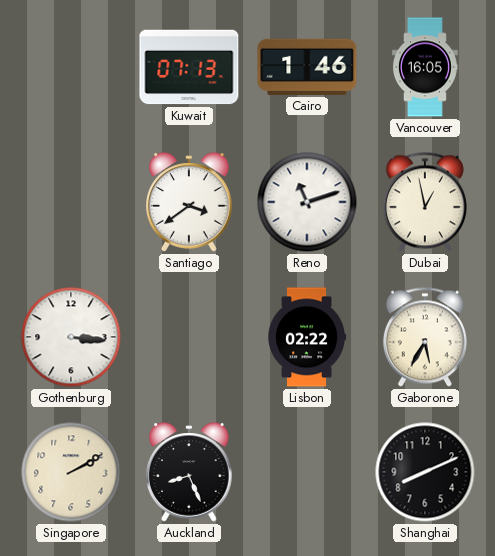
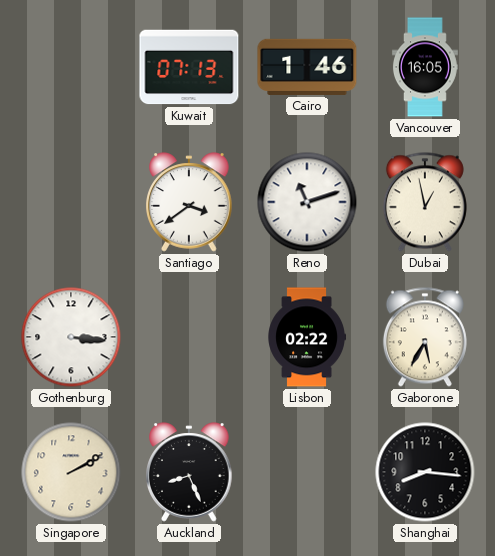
Shanghai: 8:11 -> 8:16 (425, 472)
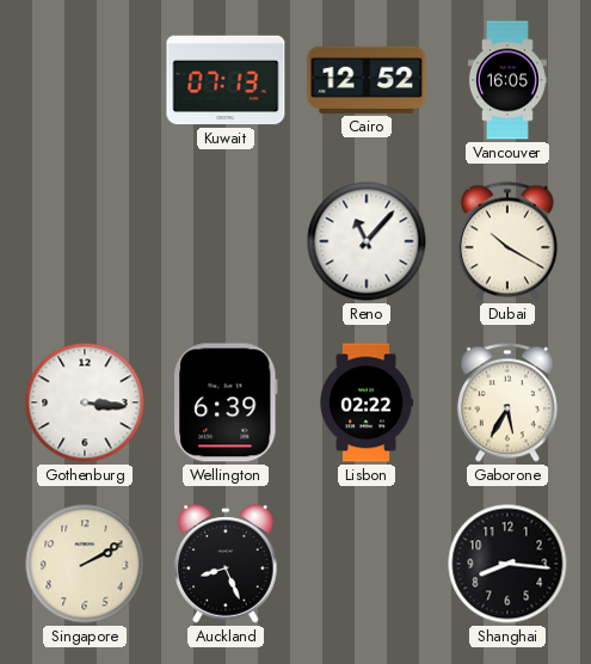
Cairo: 1:46 -> 12:52 (367, 80)
Santiago: 3:39 -> none (189, 202)
Reno: 11:12 -> 11:07 (367, 241)
Dubai: 12:58 -> 10:20 (507, 241)
Wellington: none -> 6:39 (226, 402)
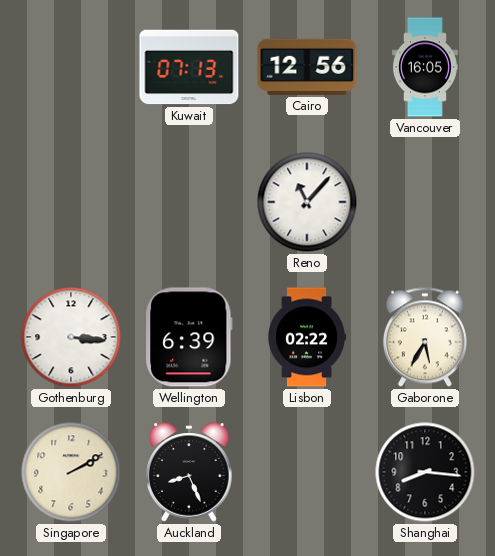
Cairo: 12:52 -> 12:56 (307, 67)
Dubai: 10:20 -> none (507, 241)
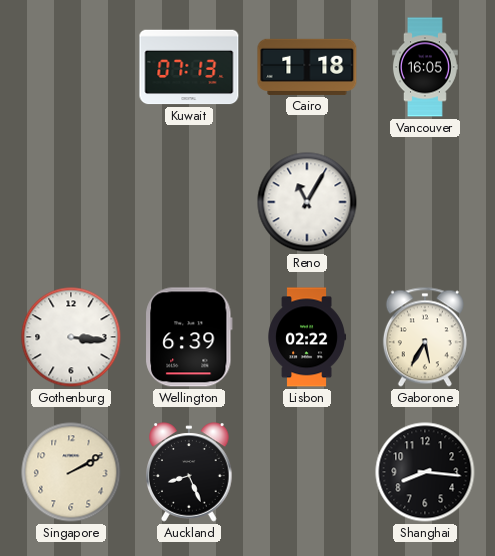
Cairo: 12:56 -> 1:18 (307, 67)
Reno: 11:07 -> 11:05 (307, 202)
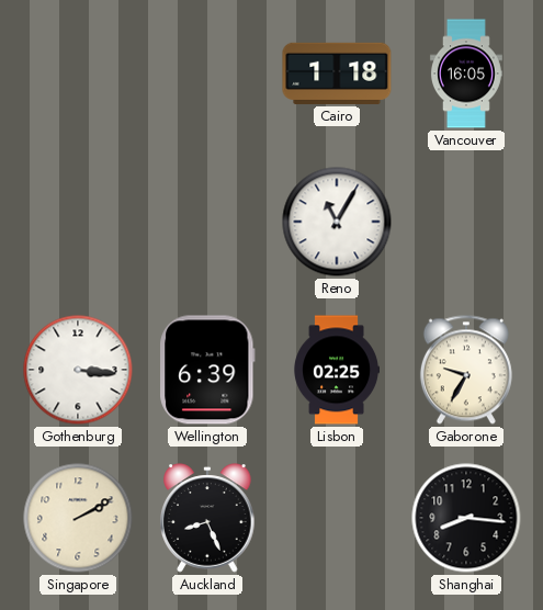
Kuwait: 07:13 -> none (189, 67)
Lisbon: 02:22 -> 02:25 (336, 370)
Gaborone: 5:35 -> 9:35 (466, 370)
